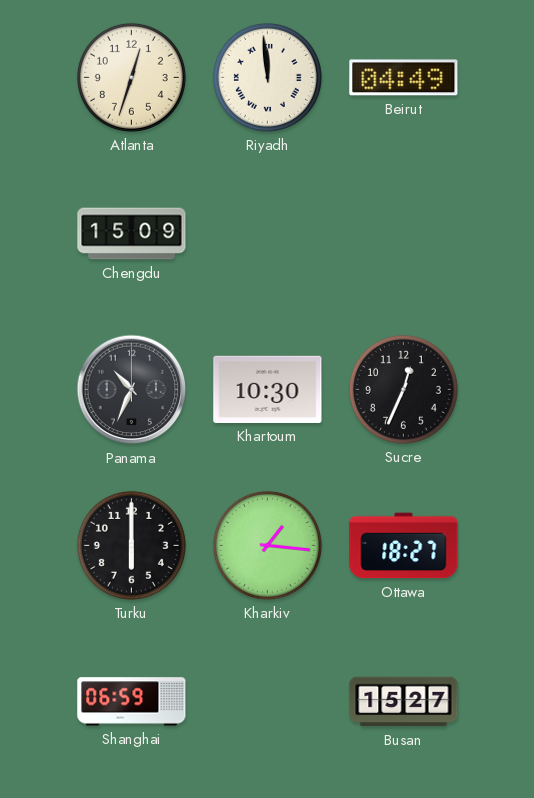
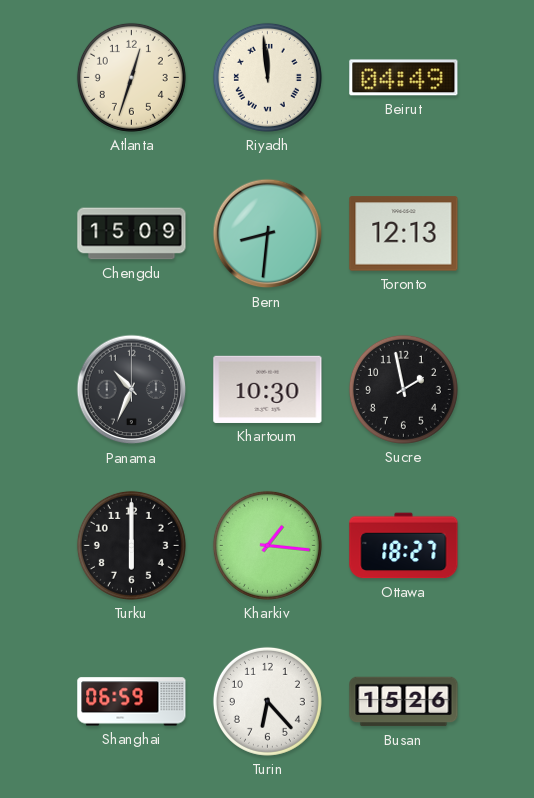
Bern: none -> 8:31 (268, 234)
Toronto: none -> 12:13 (404, 234)
Sucre: 12:34 -> 1:58 (403, 389)
Turin: none -> 6:23 (267, 701)
Busan: 15:27 -> 15:26 (404, 702)
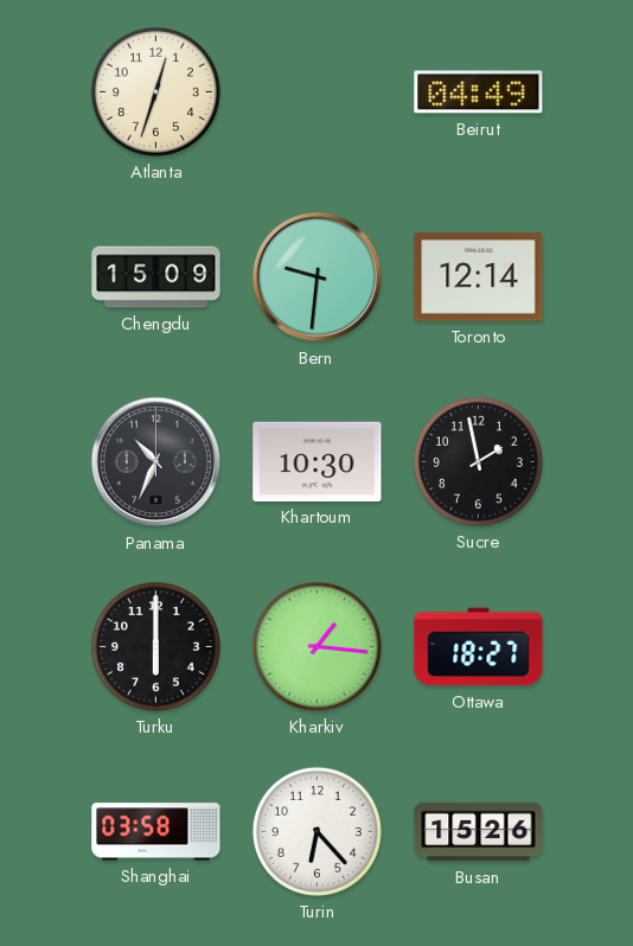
Riyadh: 11:59 -> none (267, 77)
Bern: 8:31 -> 9:31 (318, 277)
Toronto: 12:13 -> 12:14 (479, 277)
Shanghai: 06:59 -> 03:58 (156, 832)
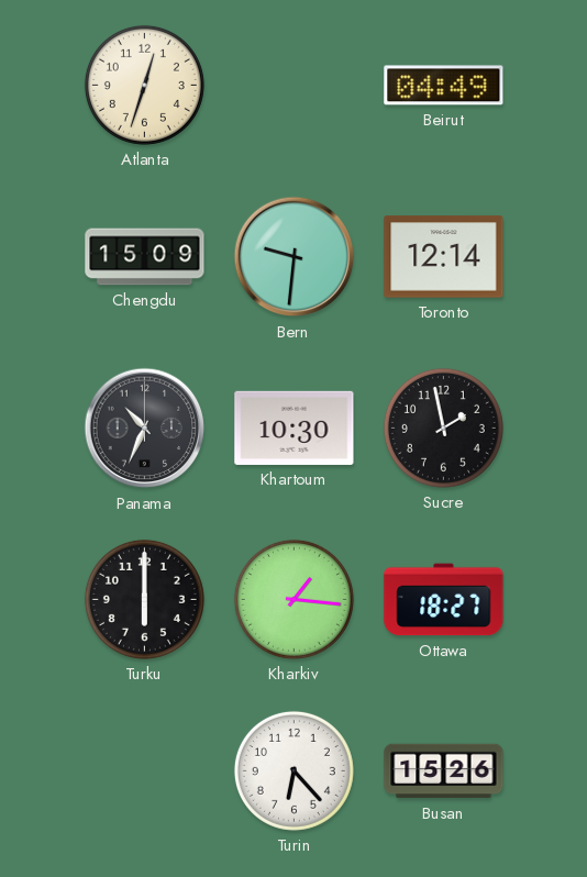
Shanghai: 03:58 -> none (156, 832)
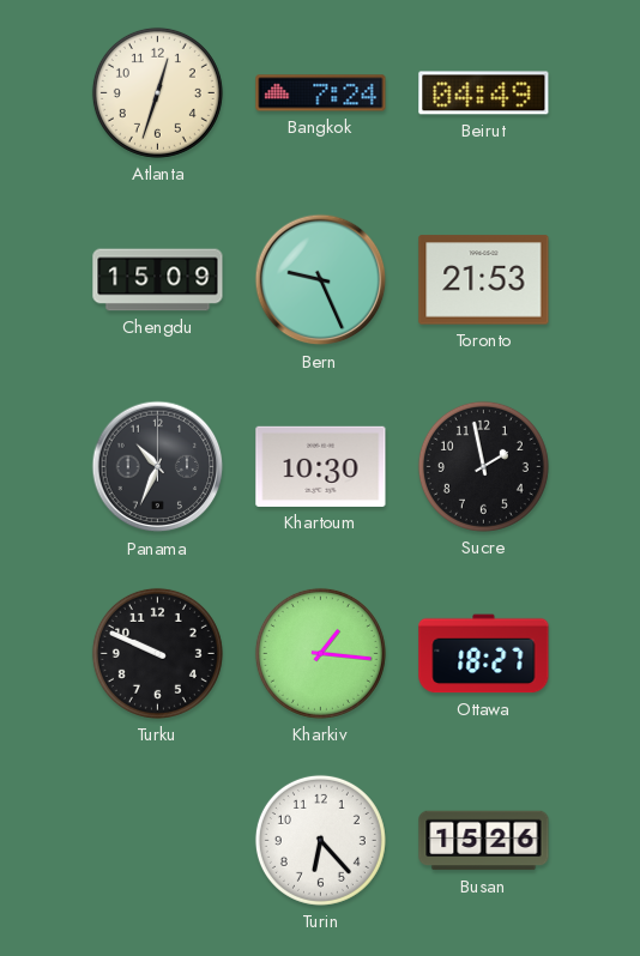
Bangkok: none -> 7:24 (321, 93)
Bern: 9:31 -> 9:26 (321, 280)
Toronto: 12:14 -> 21:53 (484, 280)
Turku: 6:00 -> 9:49 (157, 653)
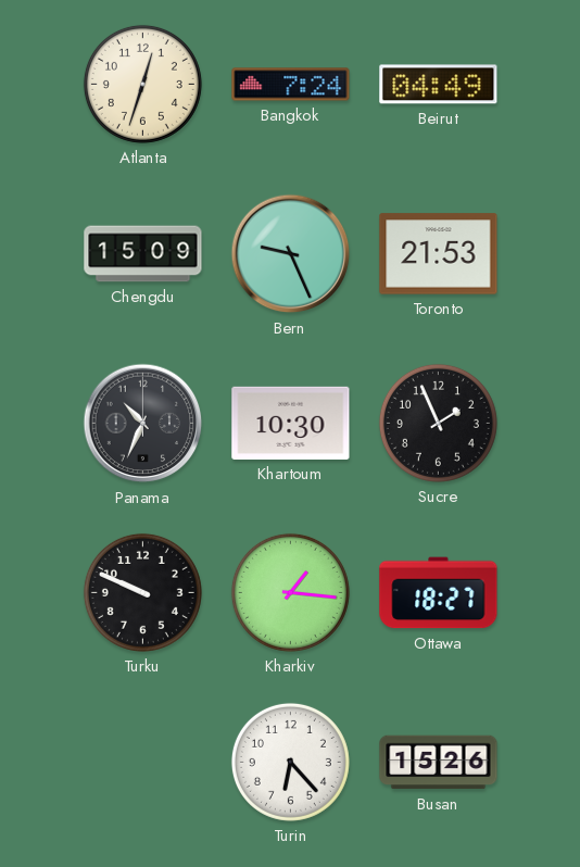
Sucre: 1:58 -> 1:56 (438, 423)
